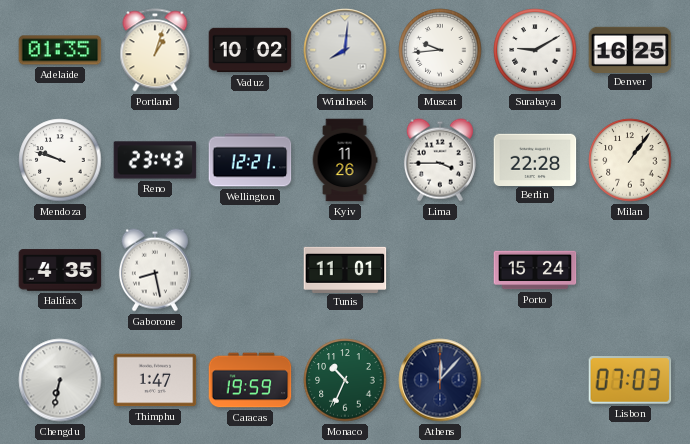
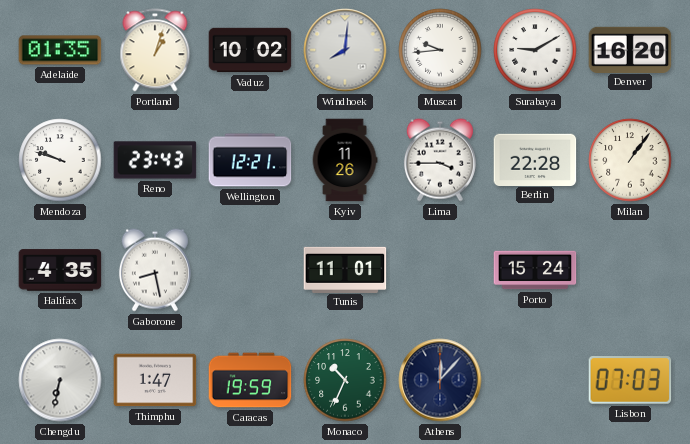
Denver: 16:25 -> 16:20 (630, 49)
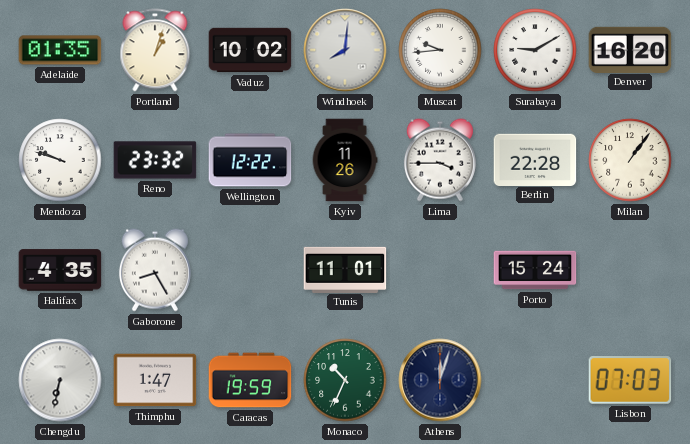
Reno: 23:43 -> 23:32 (155, 160)
Wellington: 12:21 -> 12:22 (250, 160)
Gaborone: 8:28 -> 8:25 (155, 270)
Athens: 12:07 -> 12:03 (440, 380)
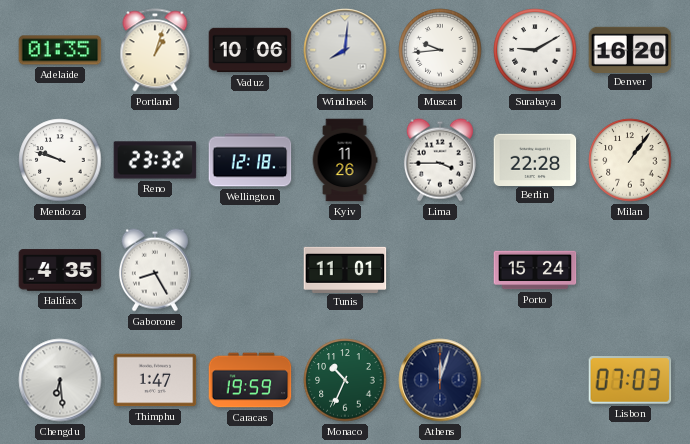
Vaduz: 10:02 -> 10:06 (250, 50)
Wellington: 12:22 -> 12:18 (250, 160)
Chengdu: 6:32 -> 6:29 (60, 380)
